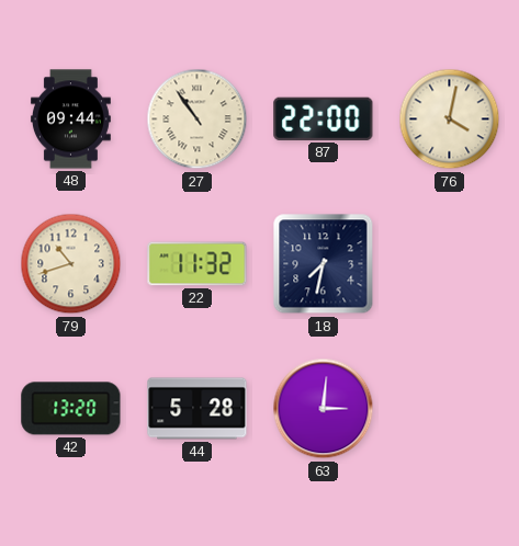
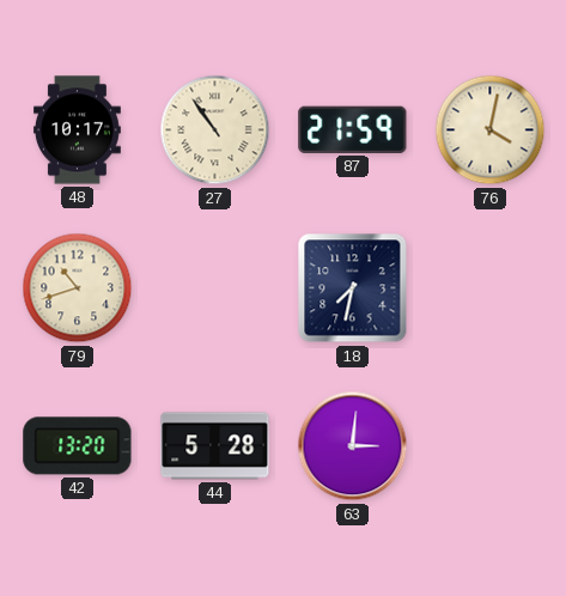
48: 09:44 -> 10:17 (77, 130)
87: 22:00 -> 21:59 (353, 129)
22: 11:32 -> none (198, 264)
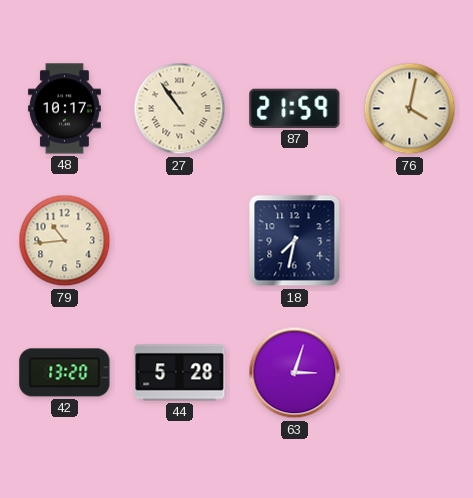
79: 10:42 -> 10:44 (65, 241)
63: 3:01 -> 3:03 (295, 373)
